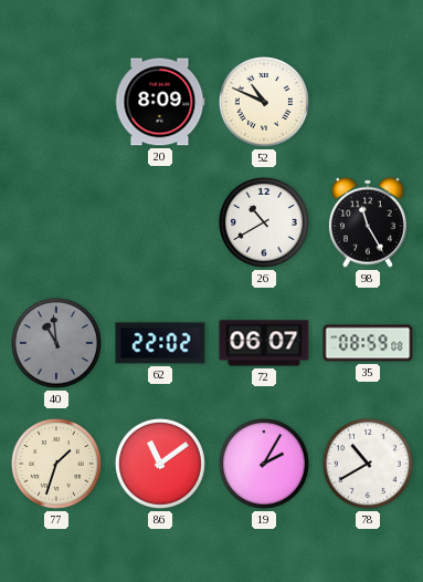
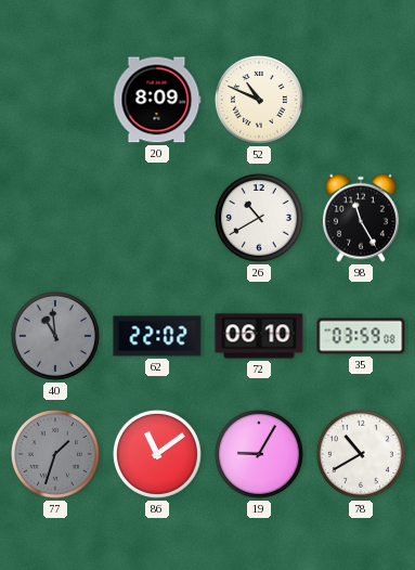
72: 06:07 -> 06:10 (259, 336)
35: 08:59 -> 03:59 (361, 336)
77 dial: cream -> grey (55, 454)
19: 2:05 -> 9:05 (259, 454)
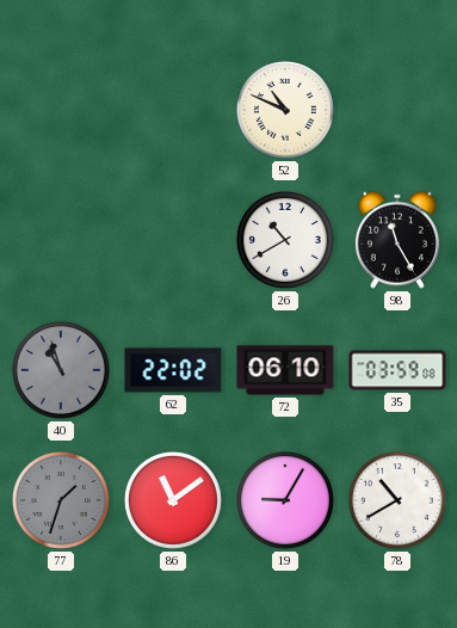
20: 8:09 -> none (157, 100)
40: 10:59 -> 10:57 (61, 370)
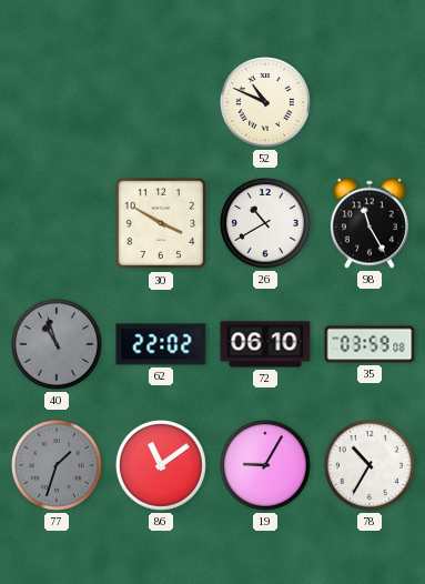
30: none -> 3:50 (161, 223)
78: 10:40 -> 10:35 (370, 465)
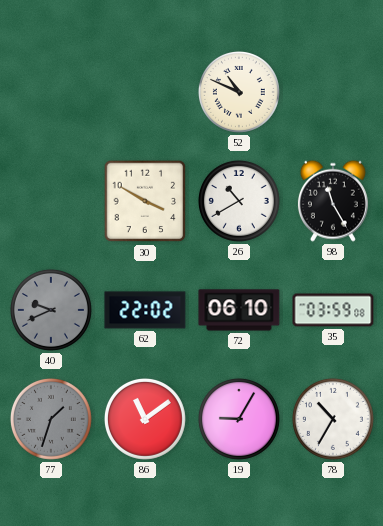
40: 10:57 -> 9:41 (51, 310)
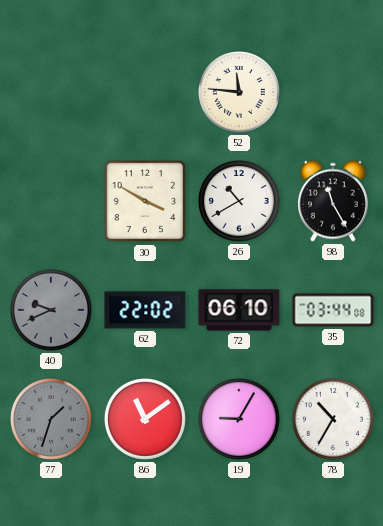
52: 10:49 -> 11:46 (239, 92)
35: 03:59 -> 03:44 (333, 310)
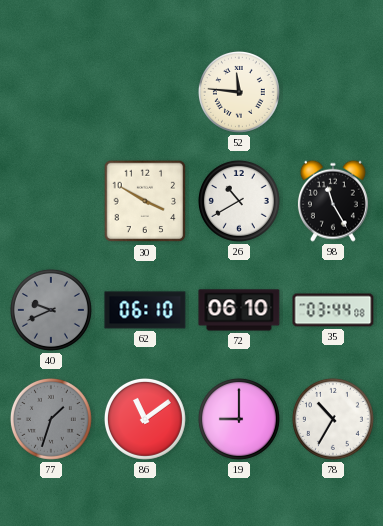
62: 22:02 -> 06:10 (145, 310)
19: 9:05 -> 9:00 (239, 419)
